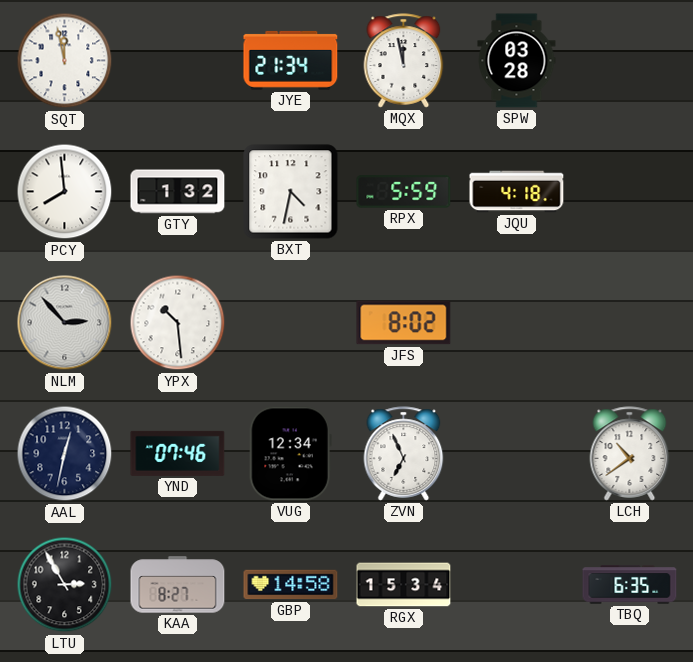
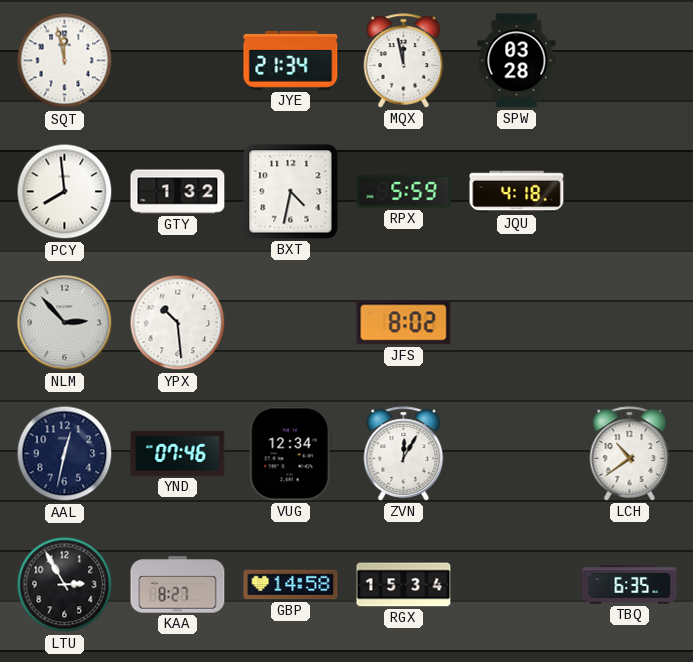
ZVN: 6:56 -> 12:05 (404, 454)
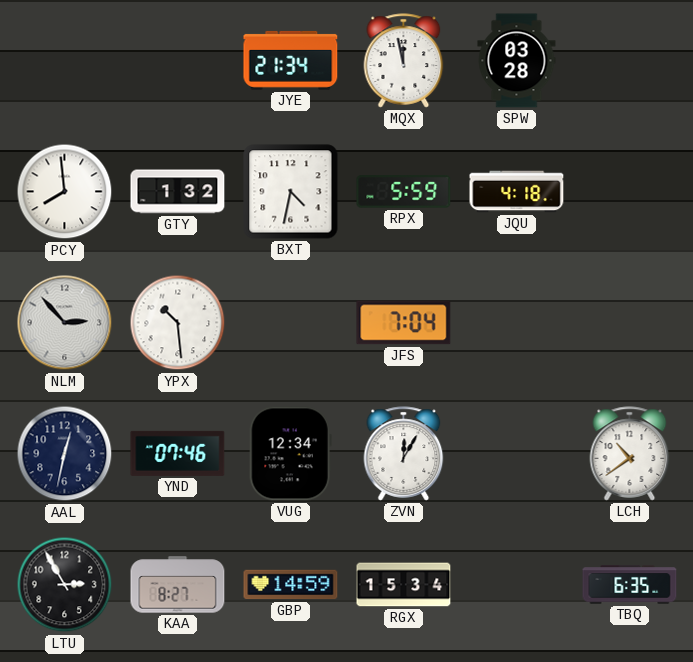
SQT: 11:58 -> none (65, 61)
JFS: 8:02 -> 7:04 (404, 323)
GBP: 14:58 -> 14:59 (291, 585)
